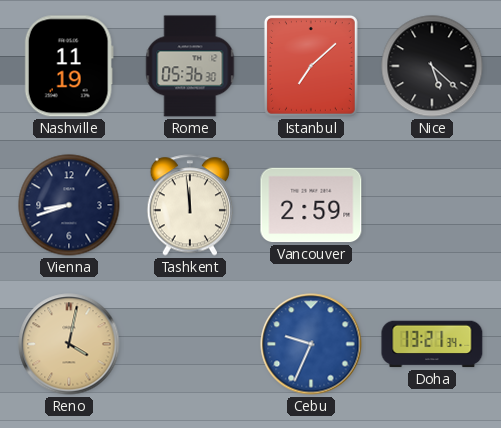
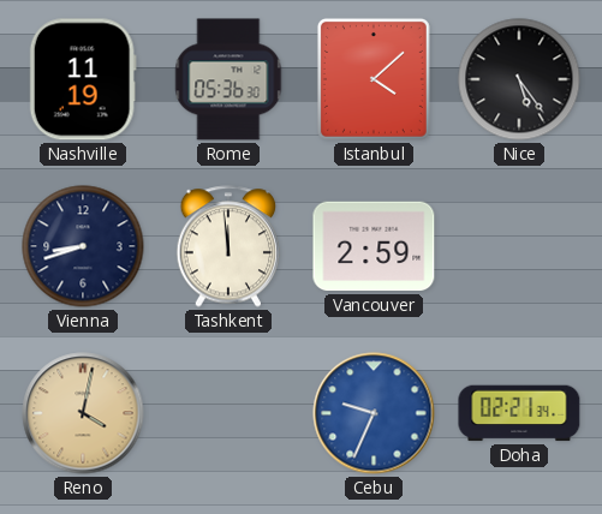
Istanbul: 7:08 -> 4:08 (374, 79)
Nice: 5:22 -> 5:24 (519, 79)
Doha: 13:21 -> 02:21 (519, 413)
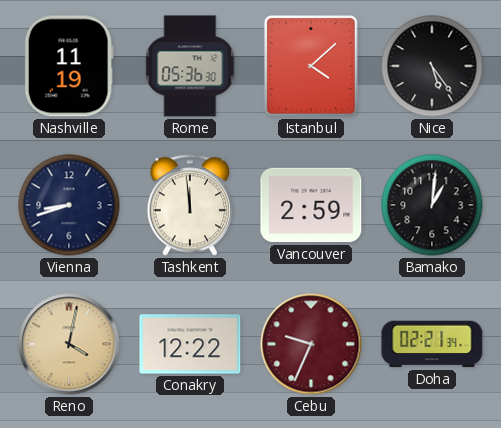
Bamako: none -> 1:01 (432, 205)
Conakry: none -> 12:22 (190, 344)
Cebu dial: blue -> burgundy (311, 344)
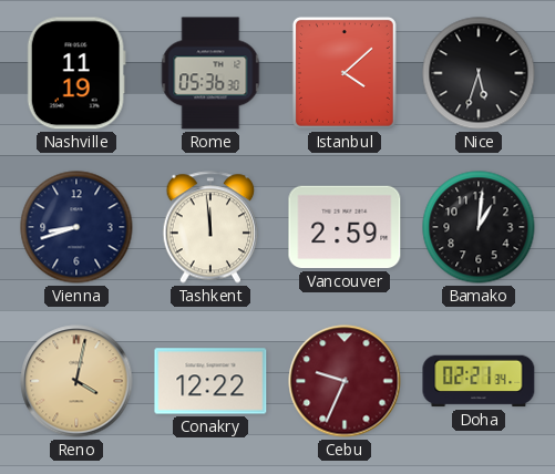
Nice: 5:24 -> 5:33 (479, 73)
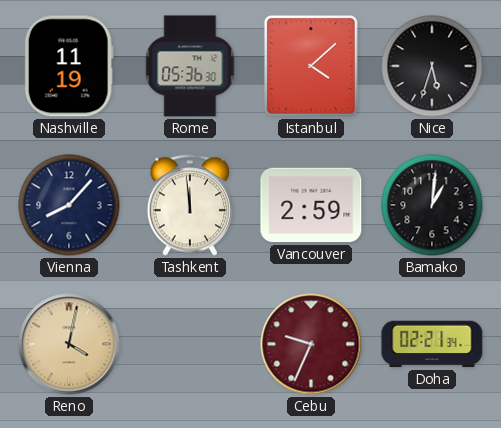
Vienna: 8:42 -> 8:07 (69, 205)
Conakry: 12:22 -> none (210, 381)
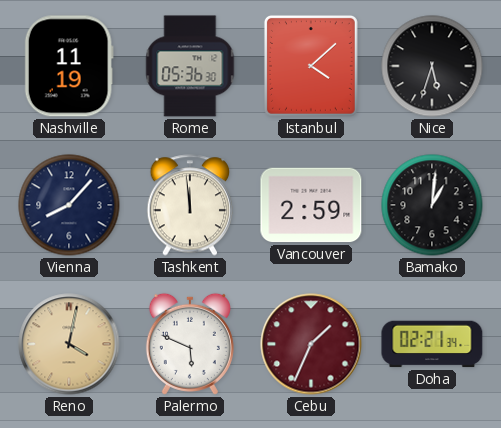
Palermo: none -> 5:49 (190, 344)
Cebu: 9:34 -> 1:34 (311, 344)
